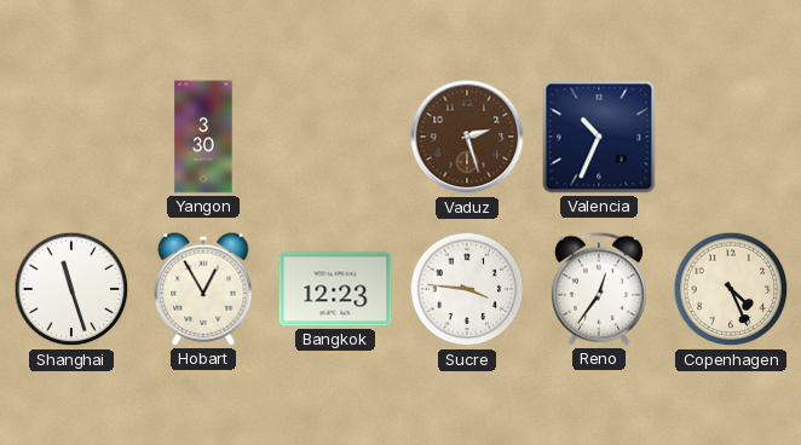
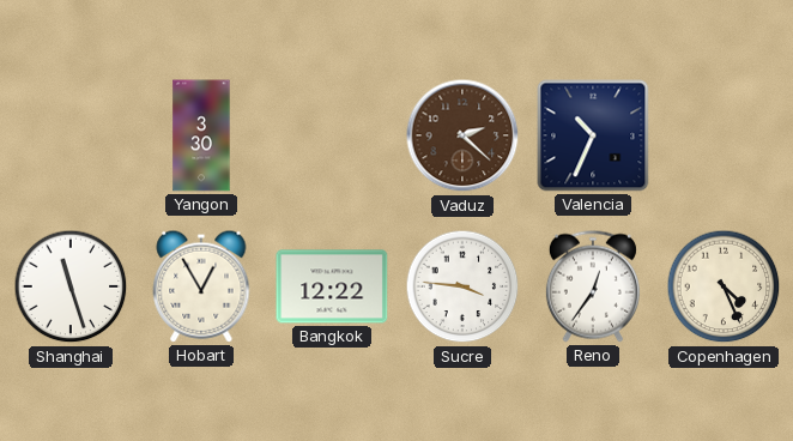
Vaduz: 2:27 -> 2:22 (462, 135)
Bangkok: 12:23 -> 12:22 (332, 286)
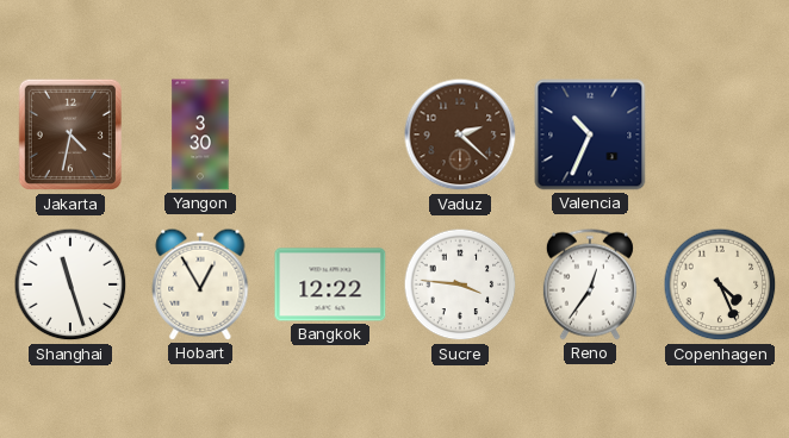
Jakarta: none -> 4:32 (69, 134)
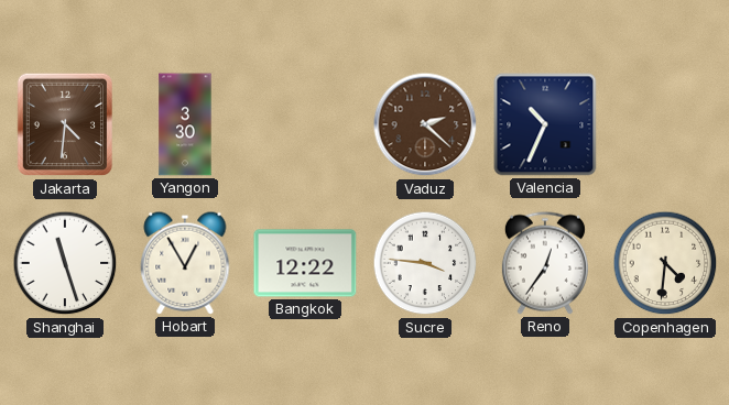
Jakarta: 4:32 -> 4:31 (64, 124)
Copenhagen: 4:26 -> 4:31 (665, 263)
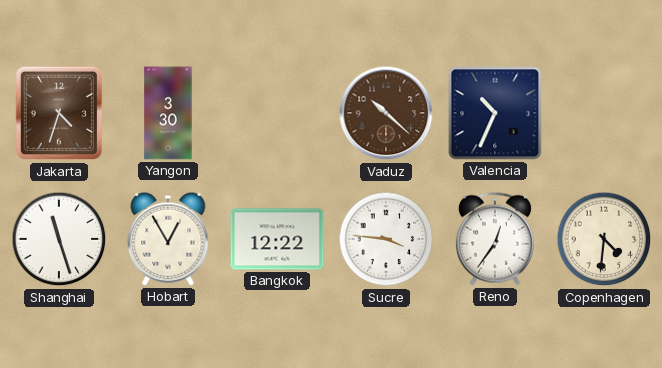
Jakarta: 4:31 -> 4:33 (58, 113)
Vaduz: 2:22 -> 10:22 (386, 113)
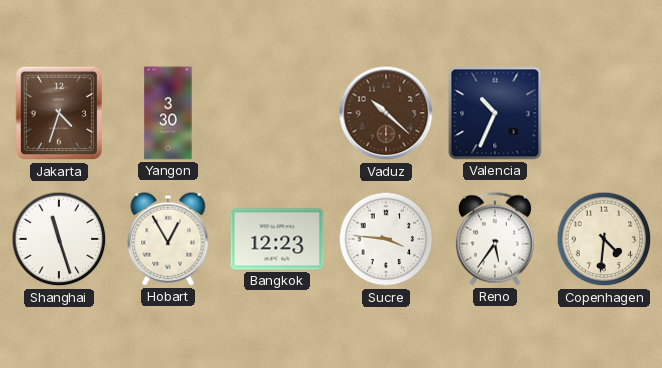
Bangkok: 12:22 -> 12:23 (277, 239)
Reno: 12:36 -> 5:36 (495, 239)
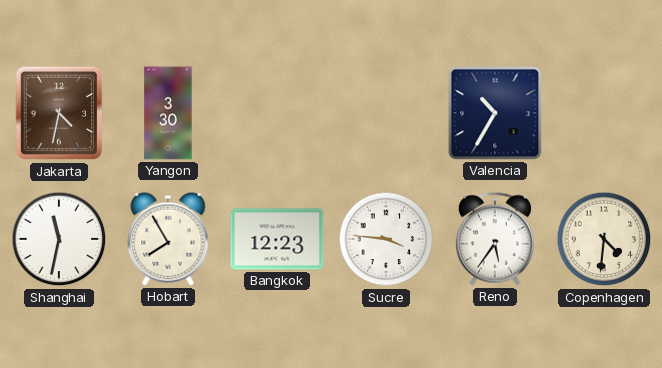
Jakarta: 4:33 -> 4:32 (58, 113)
Vaduz: 10:22 -> none (386, 113)
Valencia: 10:34 -> 10:35 (495, 113)
Shanghai: 11:27 -> 11:32 (59, 239)
Hobart: 12:55 -> 7:55 (168, 239)
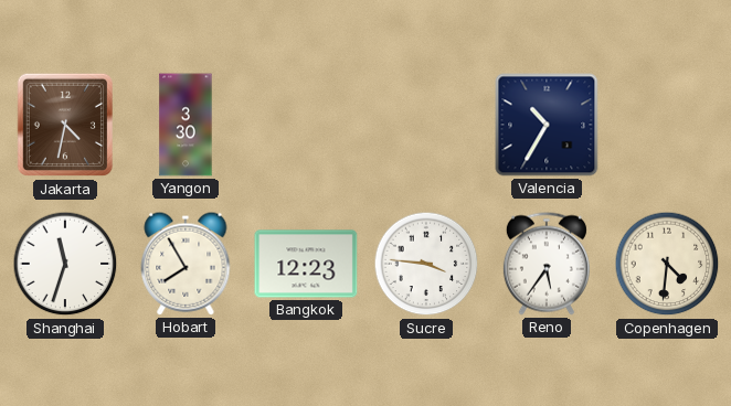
Shanghai: 11:32 -> 11:33 (65, 264)
